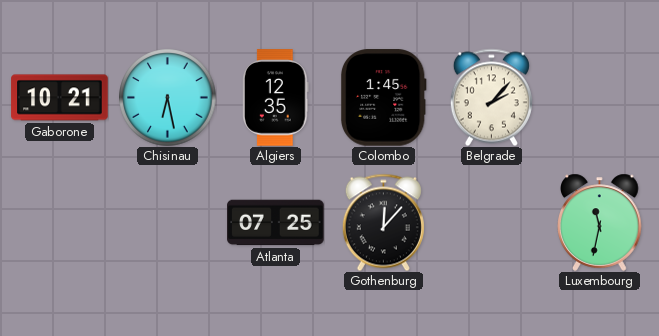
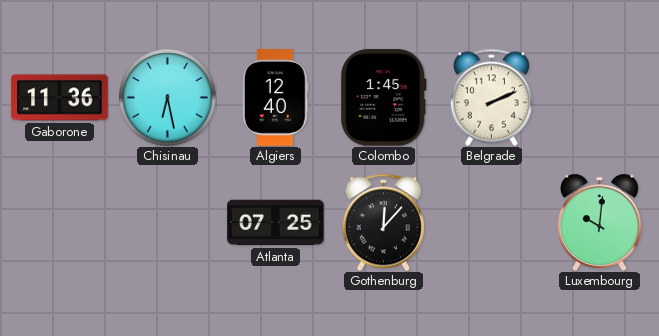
Gaborone: 10:21 -> 11:36 (60, 98)
Algiers: 12:35 -> 12:40 (276, 98)
Belgrade: 2:07 -> 2:11 (491, 97)
Luxembourg: 11:32 -> 10:01 (600, 222)
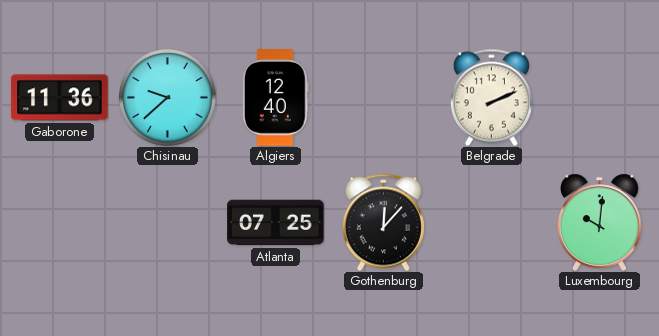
Chisinau: 6:28 -> 9:38 (168, 98)
Colombo: 1:45 -> none (383, 98)
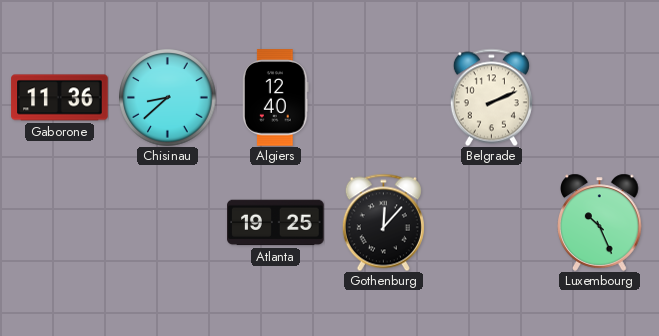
Chisinau: 9:38 -> 8:38 (168, 98)
Atlanta: 07:25 -> 19:25 (276, 223)
Luxembourg: 10:01 -> 10:26 (600, 222)
